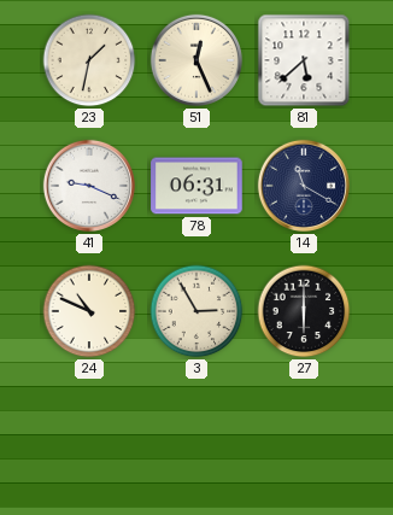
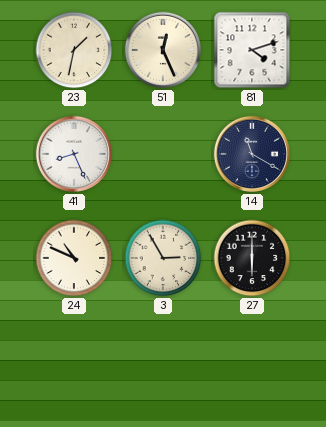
81: 5:38 -> 4:12 (252, 50)
41: 9:19 -> 8:26 (74, 154)
78: 06:31 -> none (196, 186)
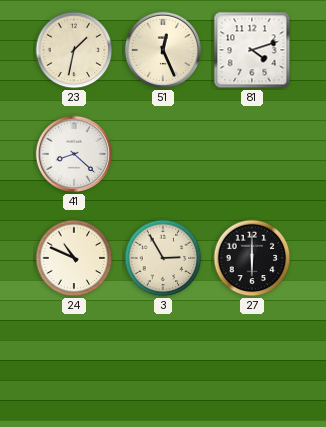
41: 8:26 -> 8:22 (74, 154)
14: 11:20 -> none (252, 154)
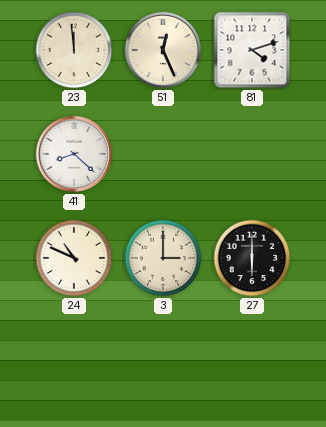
23: 1:32 -> 11:59 (74, 50)
3: 2:55 -> 3:00 (163, 258)
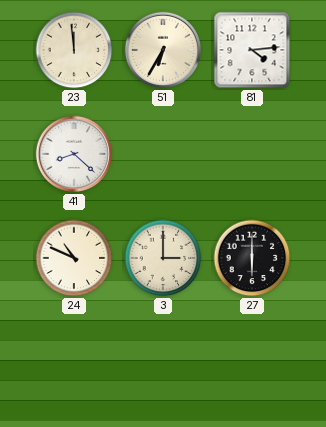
51: 12:26 -> 6:35 (163, 50)
81: 4:12 -> 4:14 (252, 50)
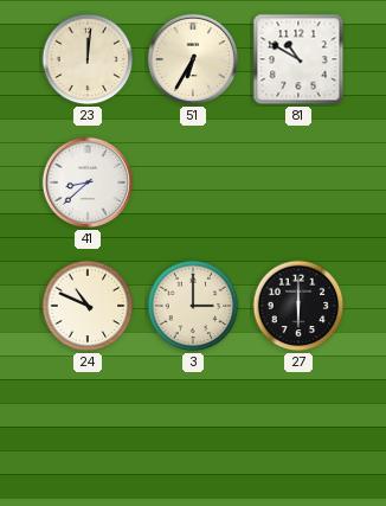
23: 11:59 -> 12:01 (88, 59)
81: 4:14 -> 10:50 (298, 59)
41: 8:22 -> 8:38 (88, 182)
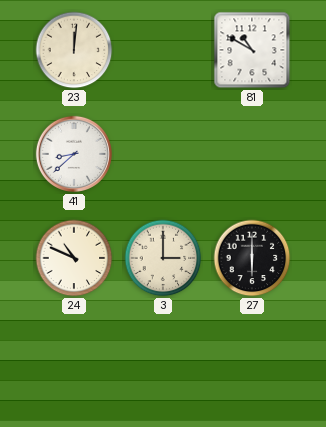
51: 6:35 -> none (193, 59)
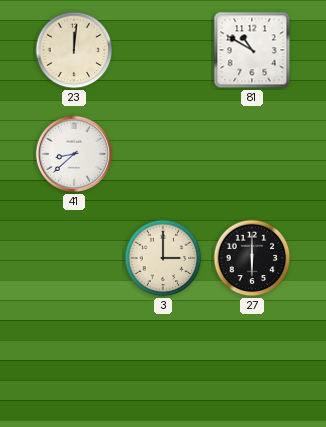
24: 10:49 -> none (74, 258)
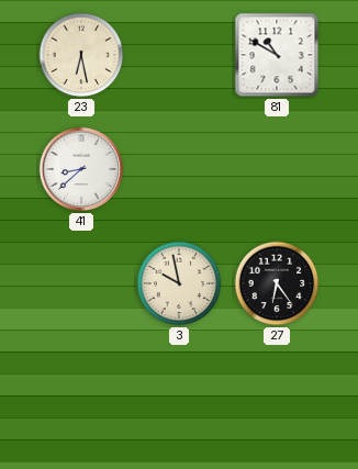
23: 12:01 -> 6:28 (81, 55)
3: 3:00 -> 9:58 (179, 283)
27: 6:00 -> 6:24 (277, 283)
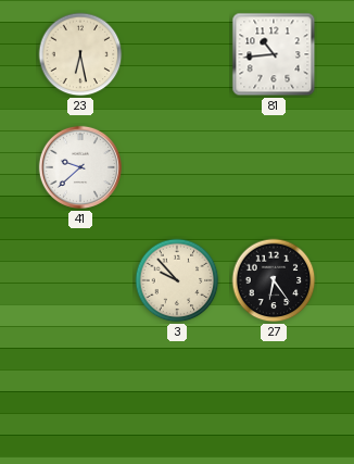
81: 10:50 -> 10:44 (274, 54)
41: 8:38 -> 9:38 (80, 167)
3: 9:58 -> 9:53 (177, 280)
